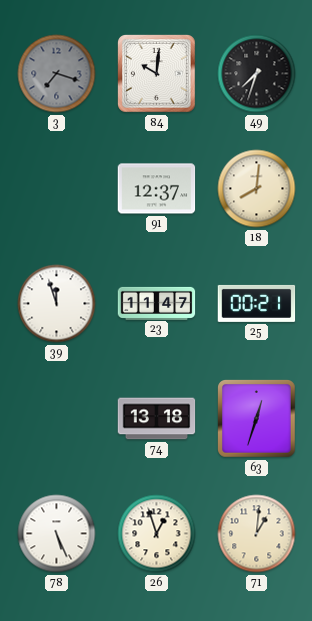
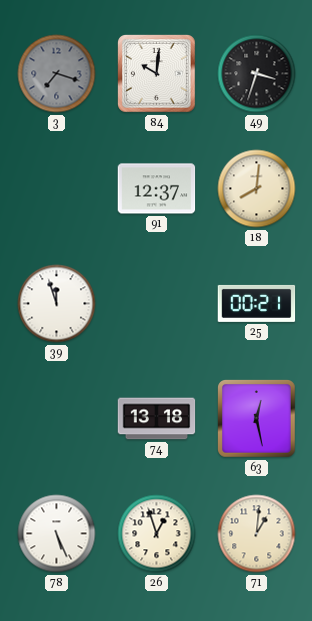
49: 7:33 -> 3:33 (257, 74)
23: 11:47 -> none (157, 303)
63: 12:33 -> 12:28 (257, 419)
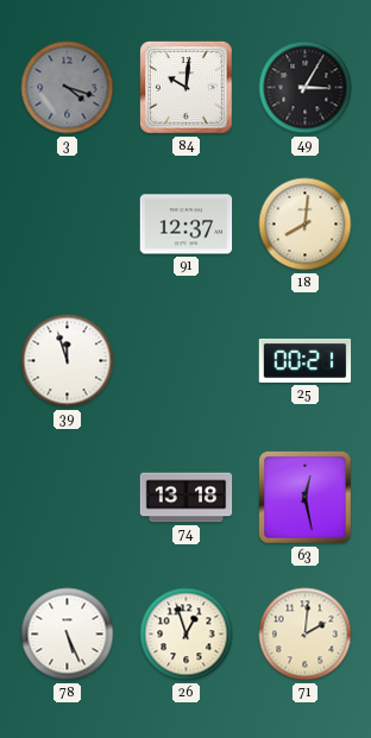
3: 7:18 -> 4:18 (68, 88)
49: 3:33 -> 3:05 (306, 88)
71: 1:01 -> 2:01 (306, 635)
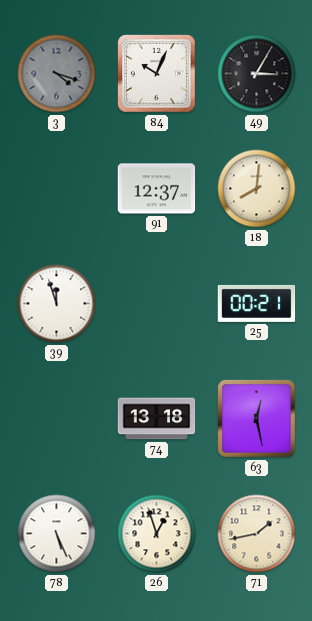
84: 10:01 -> 10:04 (157, 74)
71: 2:01 -> 1:43 (257, 534)
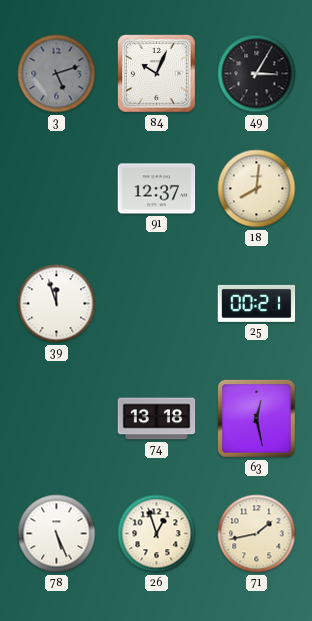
3: 4:18 -> 5:12 (57, 74)
